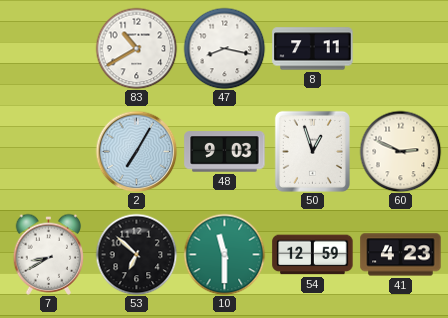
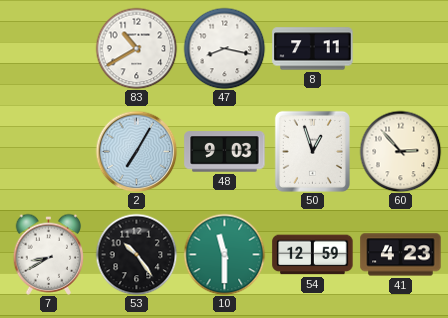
60: 2:49 -> 2:53 (400, 151)
53: 6:52 -> 10:24 (136, 254)
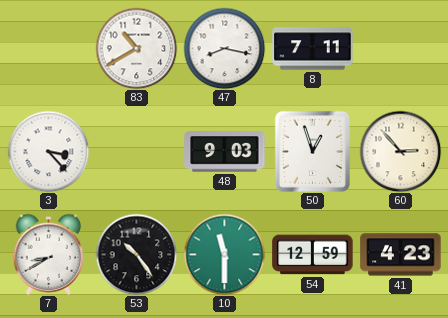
3: none -> 3:23 (48, 151)
2: 7:05 -> none (136, 151)
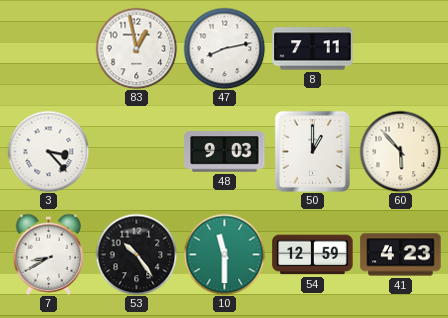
83: 10:40 -> 12:58 (136, 48)
47: 8:17 -> 8:13 (224, 48)
50: 12:57 -> 1:00 (312, 151)
60: 2:53 -> 5:53 (400, 151)
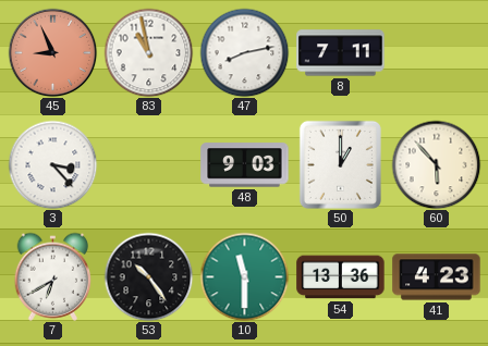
45: none -> 8:56 (52, 52)
83: 12:58 -> 10:58 (148, 52)
7: 8:40 -> 6:40 (53, 276)
54: 12:59 -> 13:36 (341, 277)
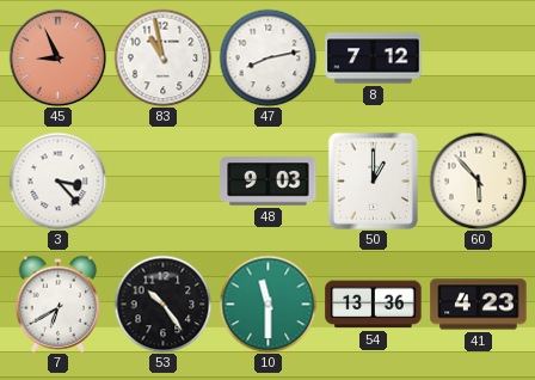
8: 7:11 -> 7:12 (374, 59)
